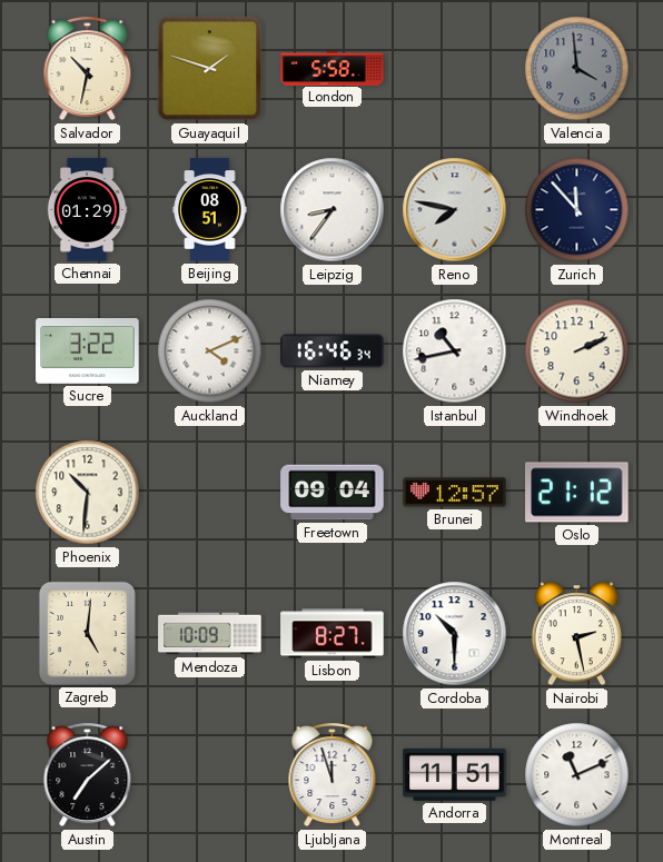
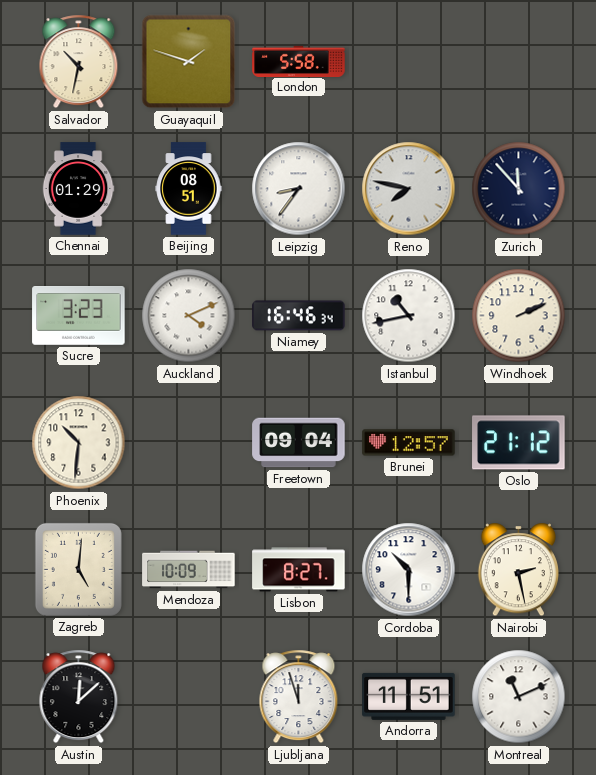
Valencia: 3:59 -> none (577, 69)
Sucre: 3:22 -> 3:23 (79, 316)
Austin: 7:08 -> 12:08 (79, 697)
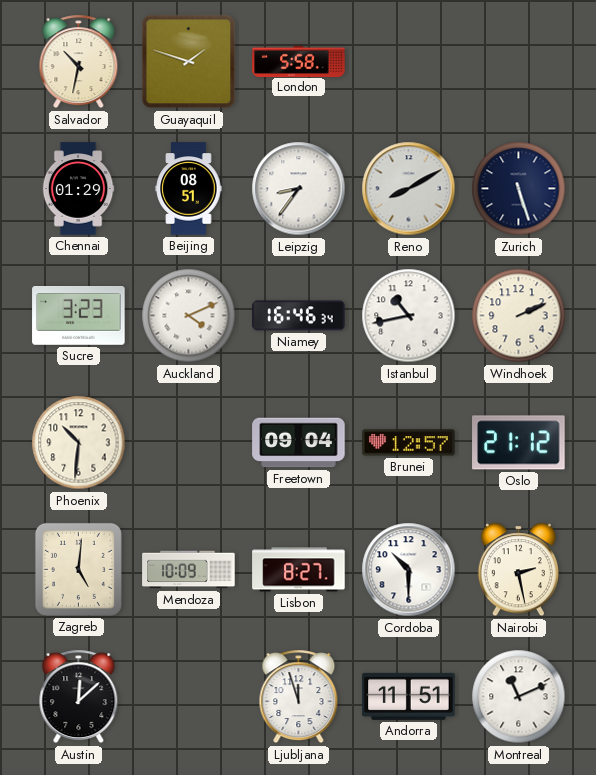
Reno: 7:47 -> 8:10 (409, 189)
Zurich: 11:53 -> 5:27 (519, 189)
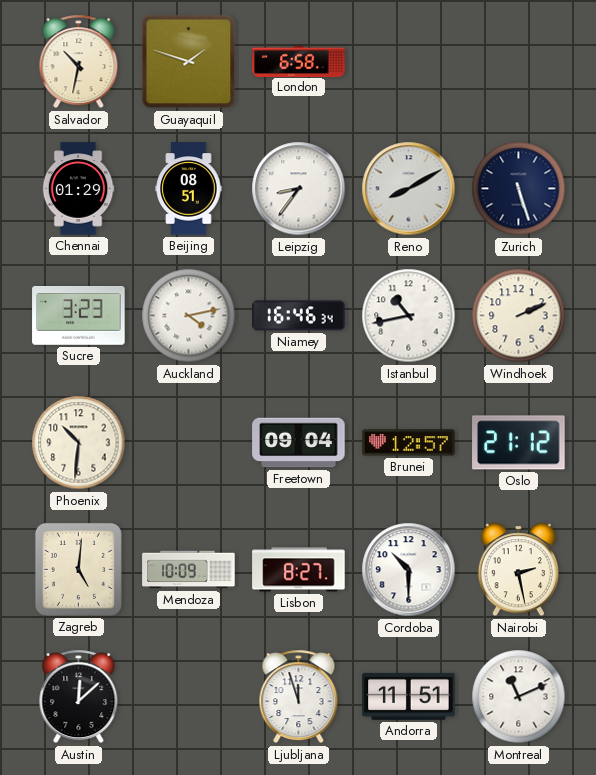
London: 5:58 -> 6:58 (299, 61)
Auckland: 4:11 -> 4:13 (189, 316)
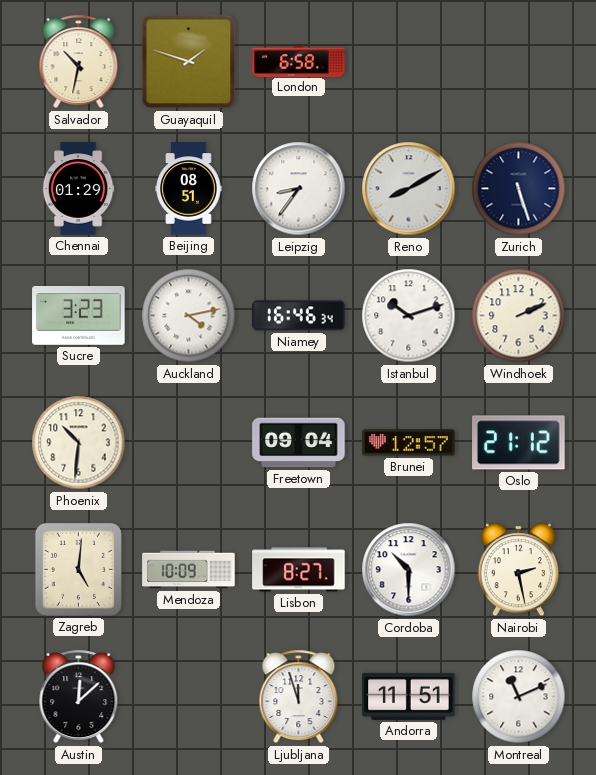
Istanbul: 10:43 -> 10:12 (409, 316)
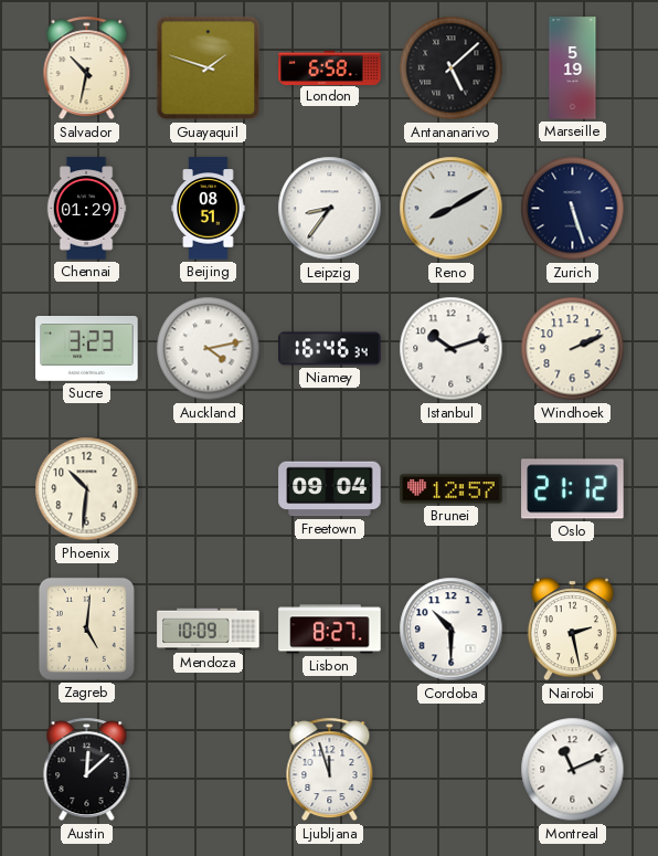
Antananarivo: none -> 5:08 (452, 68)
Marseille: none -> 5:19 (573, 68)
Andorra: 11:51 -> none (409, 696)
